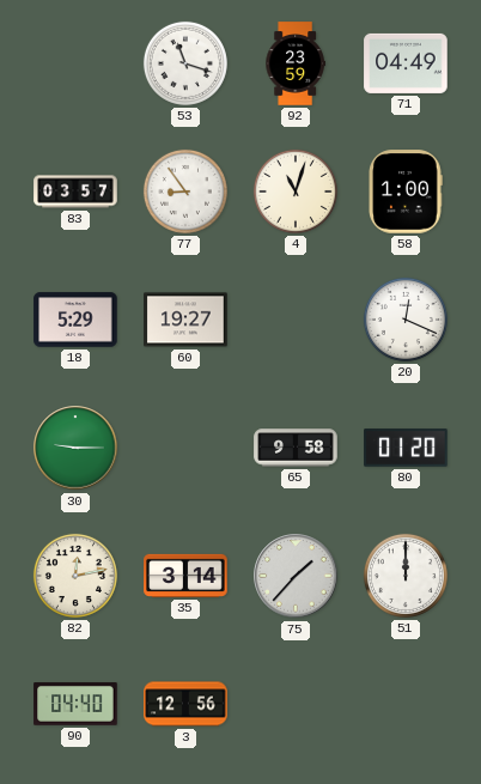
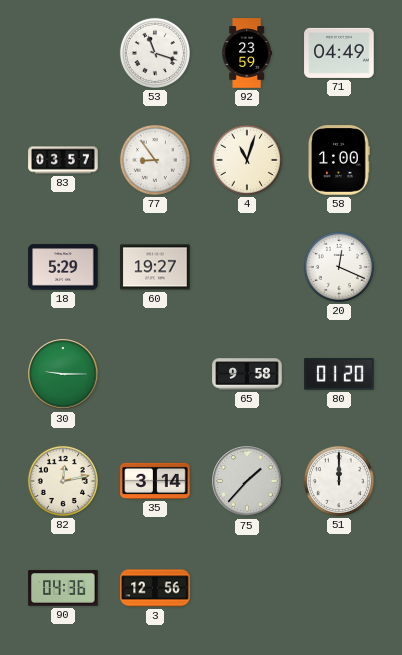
90: 04:40 -> 04:36 (63, 588)
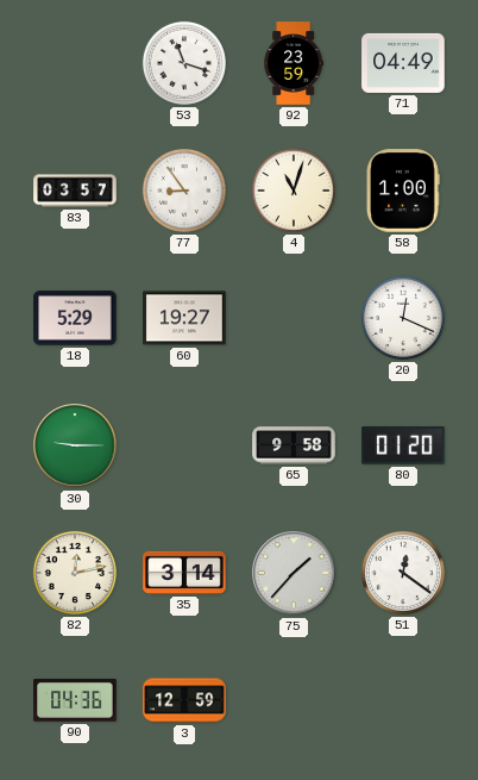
51: 12:00 -> 12:21 (403, 573)
3: 12:56 -> 12:59 (184, 700)
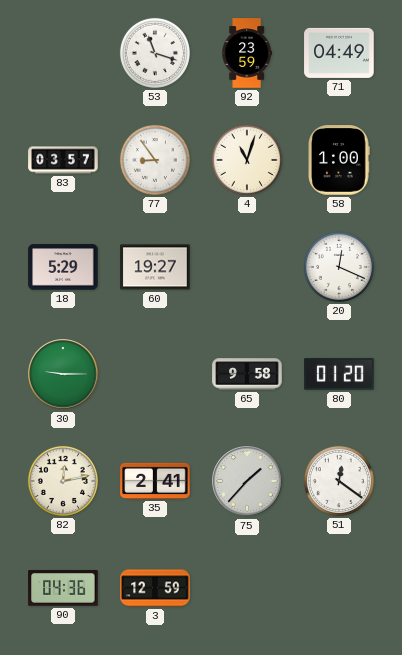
35: 3:14 -> 2:41 (155, 481)
